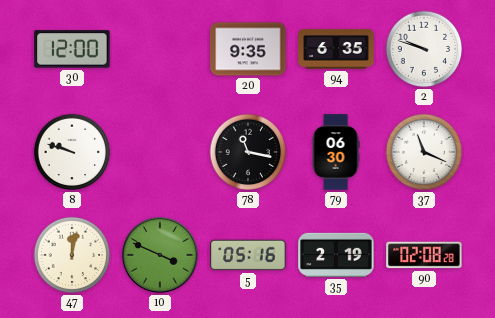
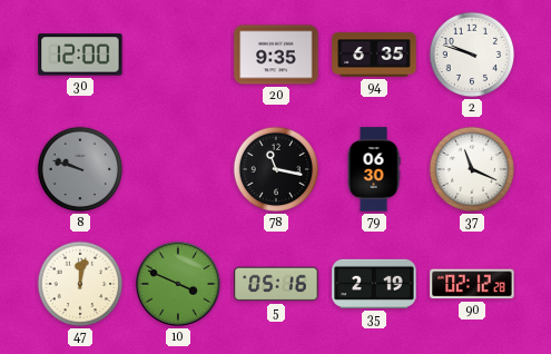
8 dial: white -> grey (80, 169)
90: 02:08 -> 02:12 (472, 284)
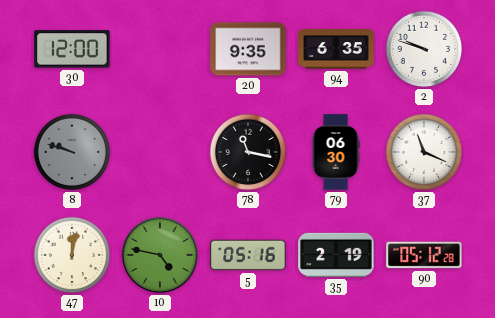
10: 3:49 -> 4:47 (160, 255)
90: 02:12 -> 05:12 (424, 255)
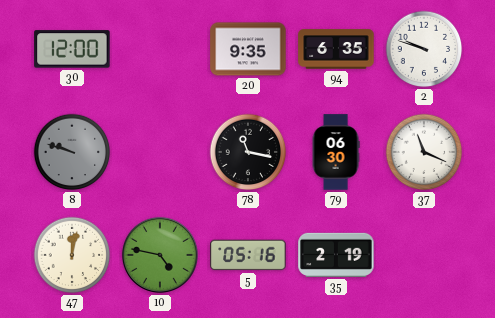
90: 05:12 -> none (424, 255)
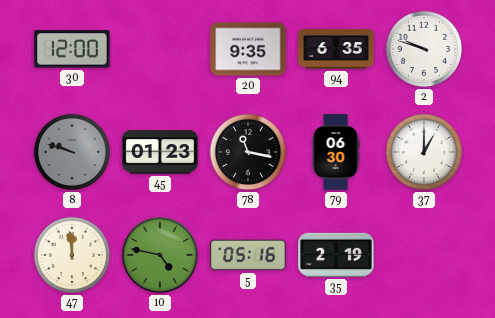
45: none -> 01:23 (160, 152)
37: 11:19 -> 1:00 (424, 152)
47: 12:02 -> 11:59 (72, 255)
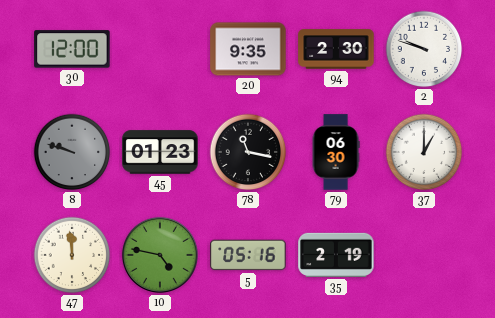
94: 6:35 -> 2:30 (336, 49)
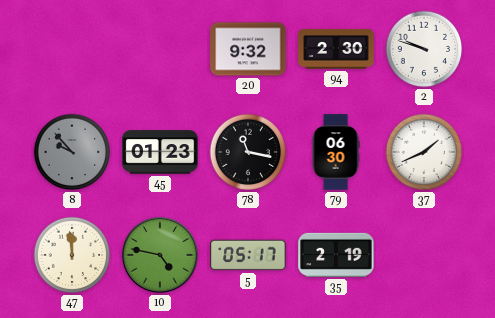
30: 12:00 -> none (72, 49)
20: 9:35 -> 9:32 (248, 49)
8: 9:48 -> 9:53 (72, 152)
37: 1:00 -> 1:41 (424, 152)
5: 05:16 -> 05:17 (248, 255)
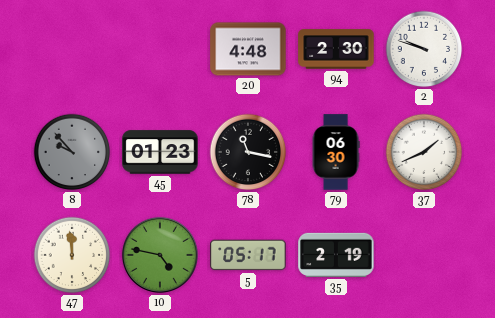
20: 9:32 -> 4:48 (248, 49)
